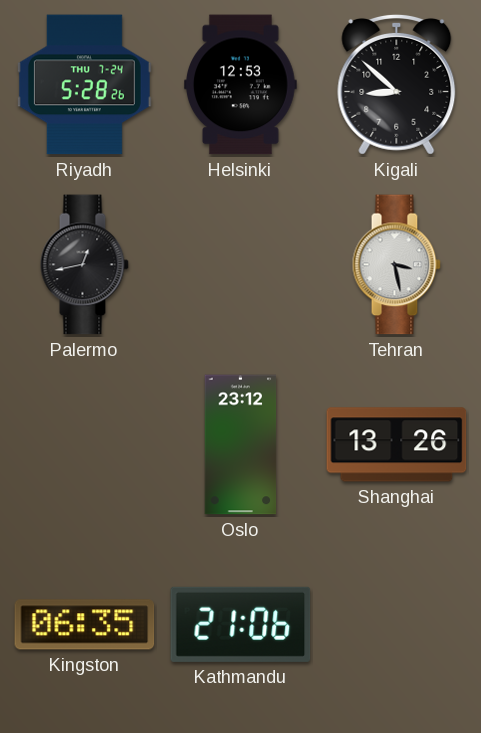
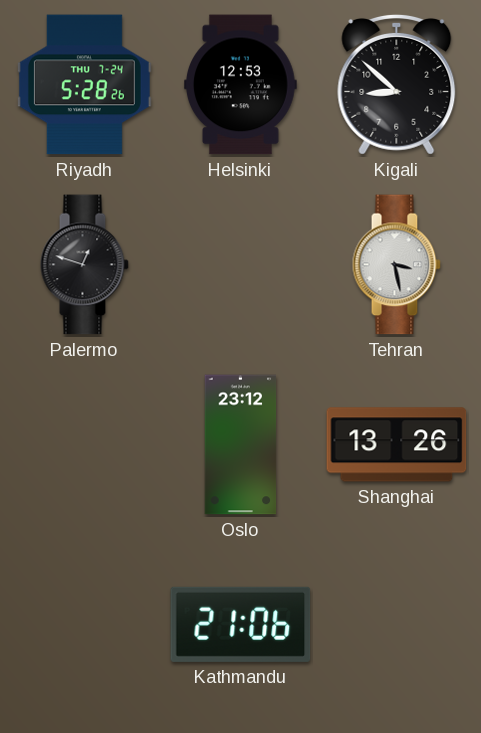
Palermo: 12:43 -> 12:48 (84, 265)
Kingston: 06:35 -> none (85, 625)
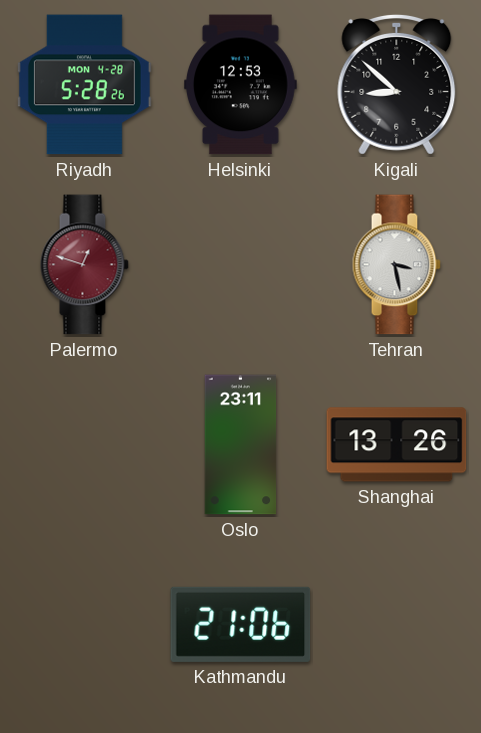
Riyadh date: THU 7-24 -> MON 4-28 (84, 85)
Palermo dial: black -> burgundy (84, 265)
Oslo: 23:12 -> 23:11 (241, 445)
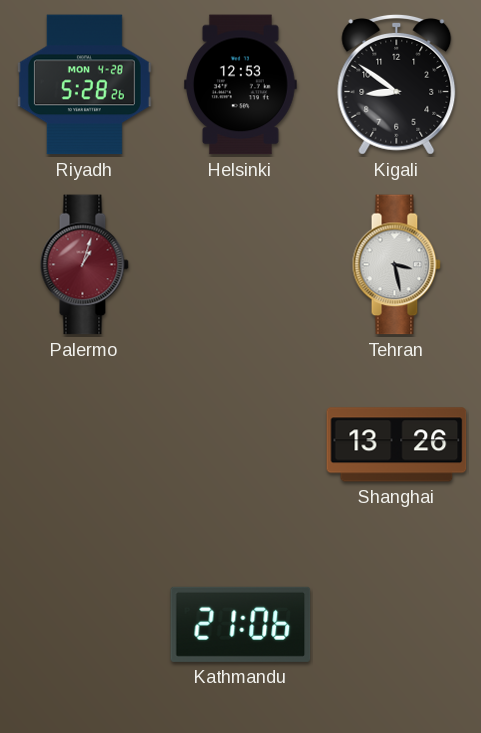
Kigali: 8:52 -> 8:51 (397, 84)
Palermo: 12:48 -> 1:03 (84, 265)
Oslo: 23:11 -> none (241, 445)
